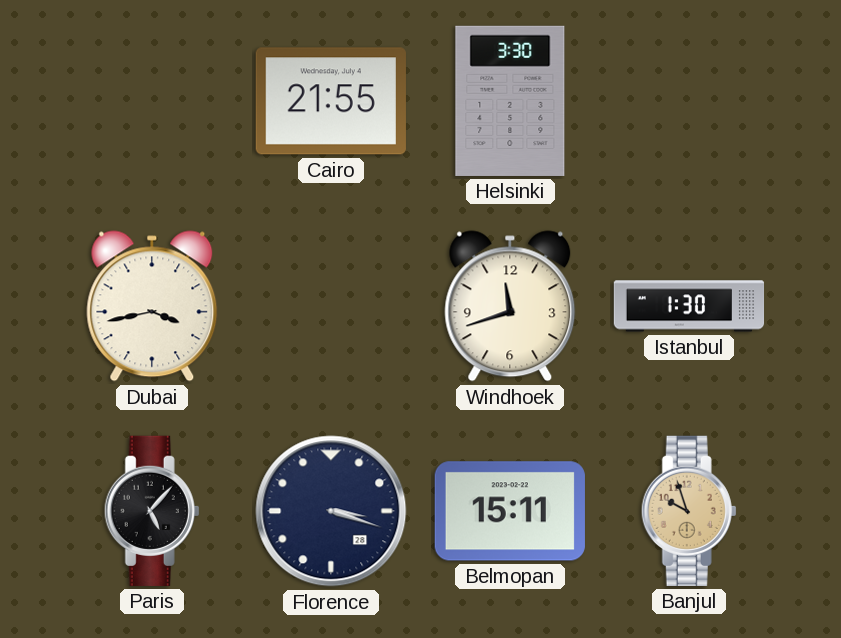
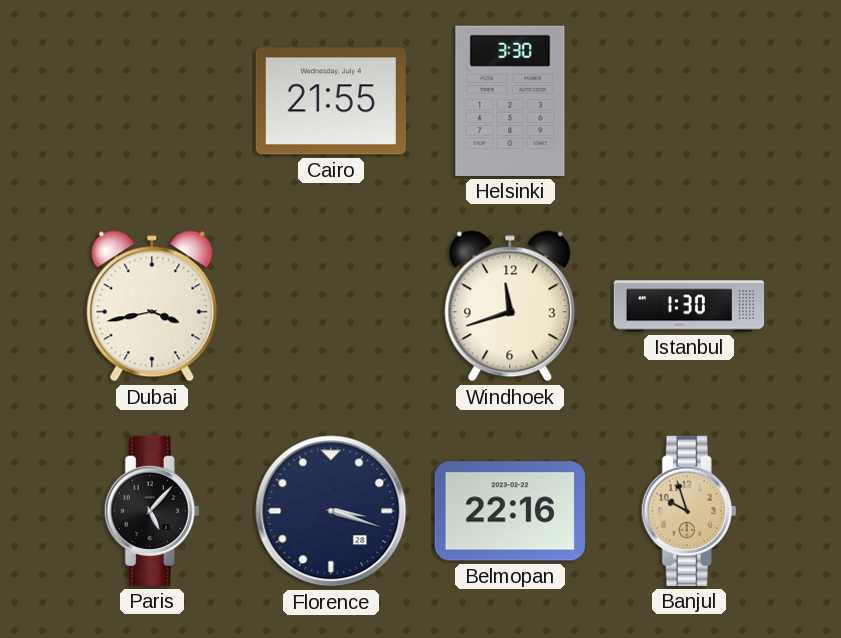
Belmopan: 15:11 -> 22:16 (510, 511)
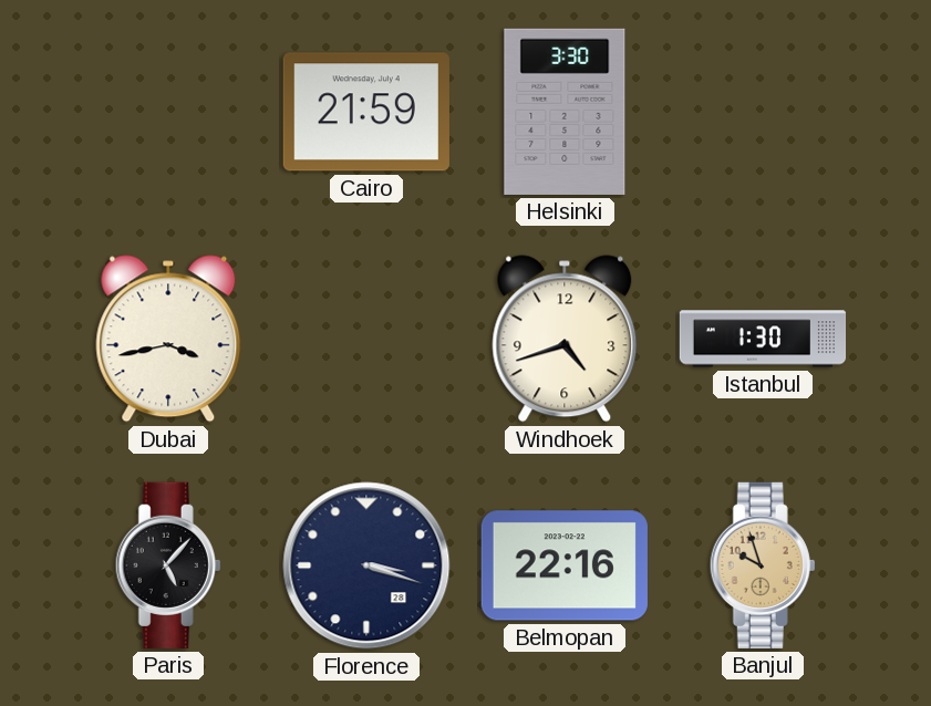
Cairo: 21:55 -> 21:59 (366, 112)
Windhoek: 11:42 -> 4:42 (565, 339)
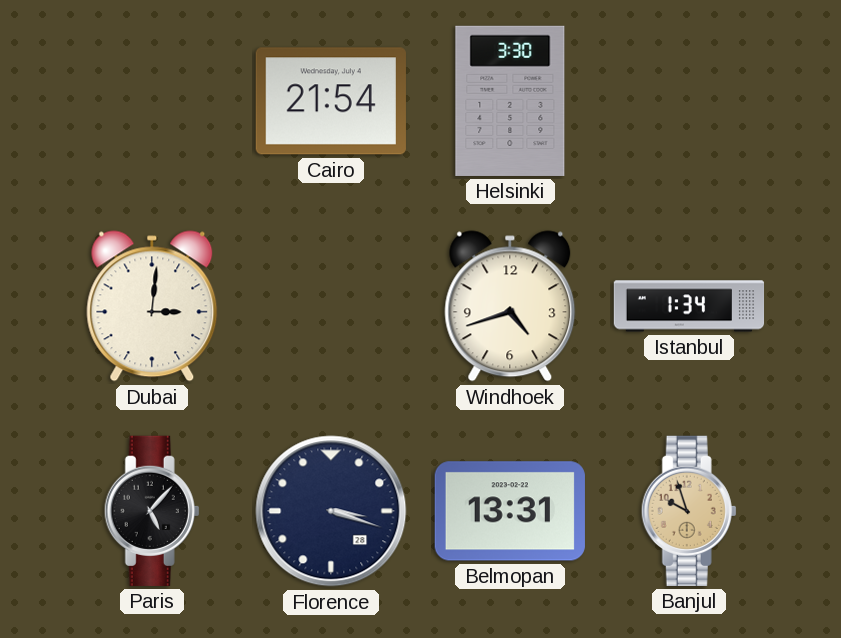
Cairo: 21:59 -> 21:54 (331, 101)
Dubai: 3:43 -> 3:01 (152, 306)
Istanbul: 1:30 -> 1:34 (689, 306)
Belmopan: 22:16 -> 13:31 (510, 511)
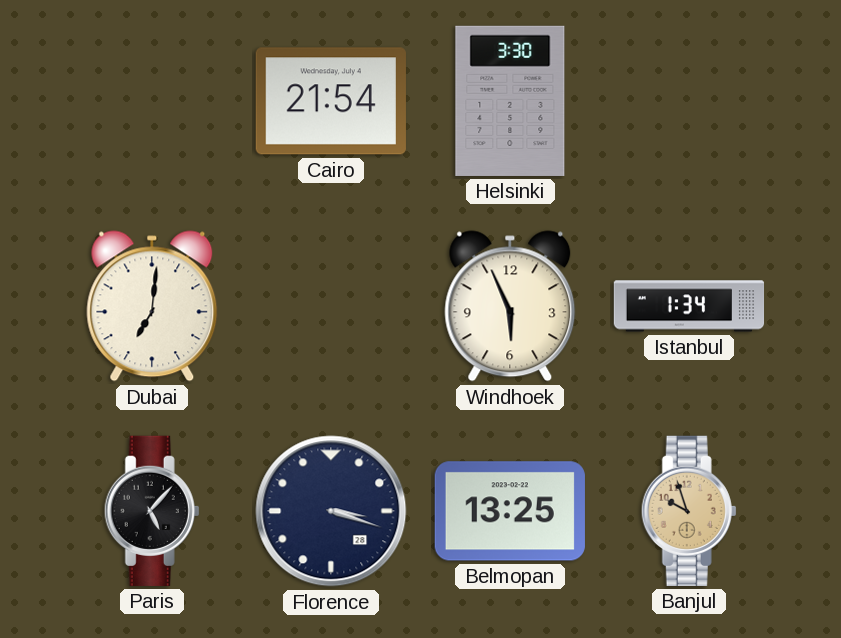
Dubai: 3:01 -> 7:01 (152, 306)
Windhoek: 4:42 -> 5:56 (510, 306)
Belmopan: 13:31 -> 13:25 (510, 511)
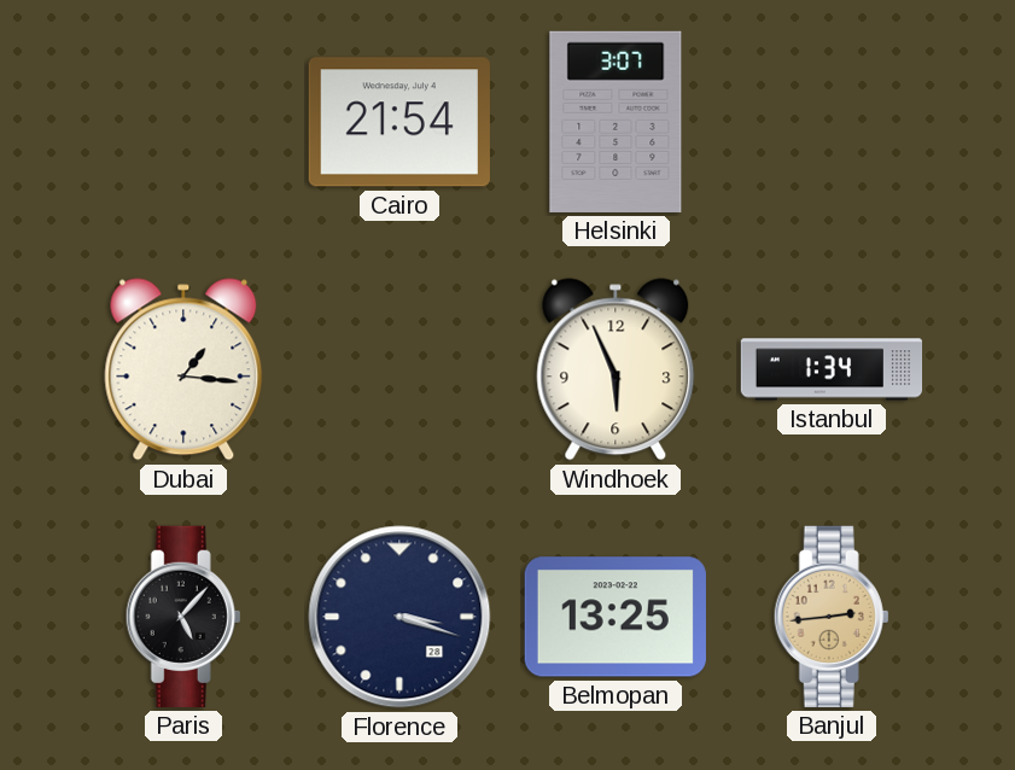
Helsinki: 3:30 -> 3:07 (616, 122)
Dubai: 7:01 -> 1:16 (183, 369)
Banjul: 9:57 -> 2:44 (832, 617)
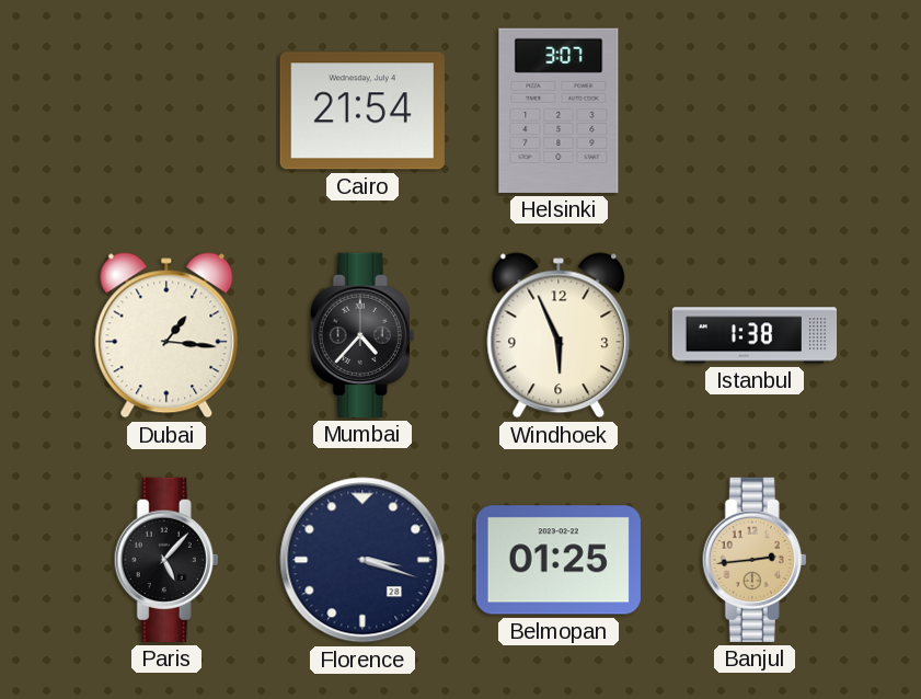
Mumbai: none -> 4:37 (362, 335)
Istanbul: 1:34 -> 1:38 (755, 335)
Belmopan: 13:25 -> 01:25 (559, 560)
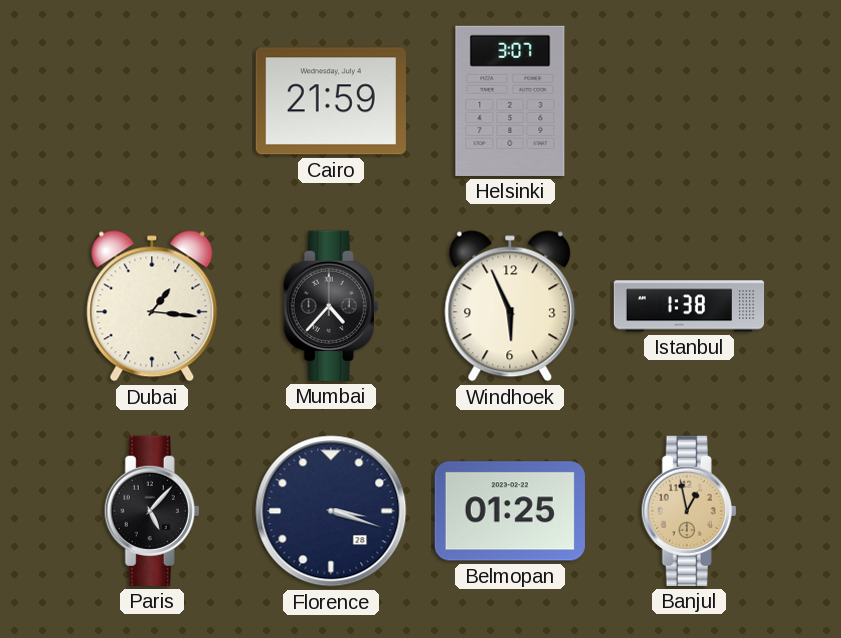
Cairo: 21:54 -> 21:59 (331, 101)
Banjul: 2:44 -> 12:58 (689, 511)
